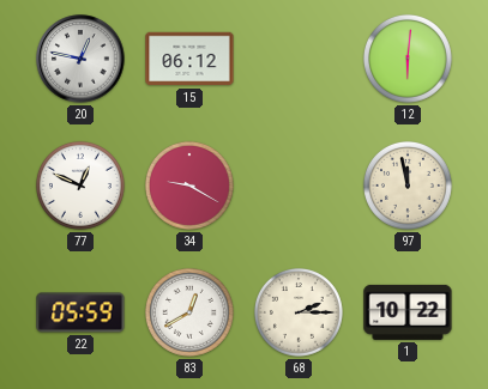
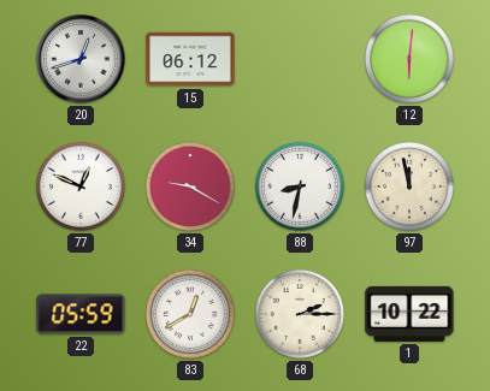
20: 12:47 -> 12:42 (81, 59)
88: none -> 8:32 (300, 186)
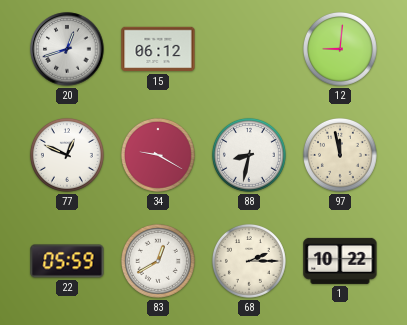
12: 6:01 -> 9:01 (340, 49)
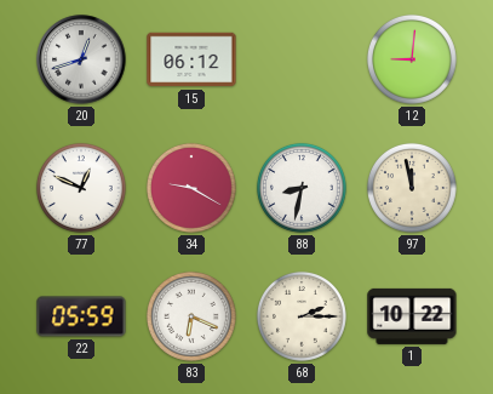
83: 12:40 -> 6:19 (191, 316)
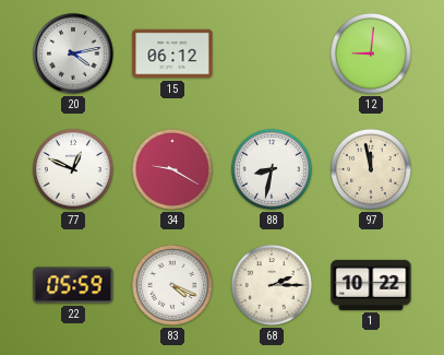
20: 12:42 -> 4:13 (73, 54)
83: 6:19 -> 4:19 (172, 285)
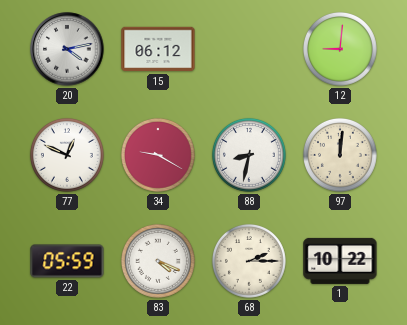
97: 11:58 -> 12:01 (340, 155)
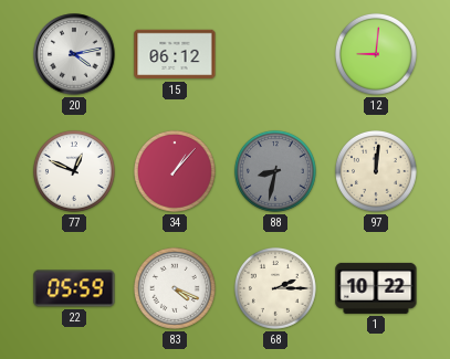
34: 9:20 -> 1:07 (175, 171)
88 dial: white -> grey (275, 171)
